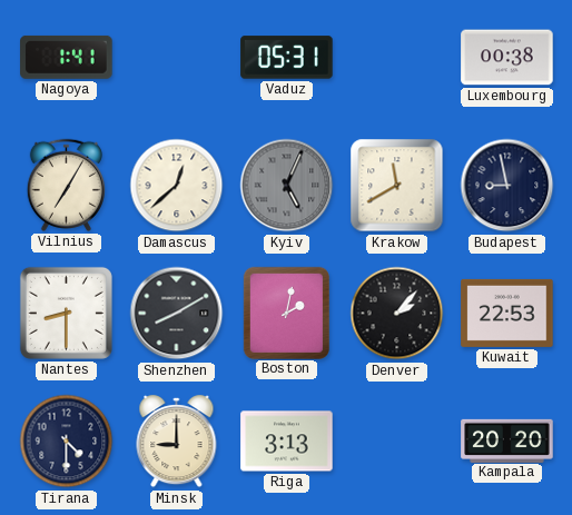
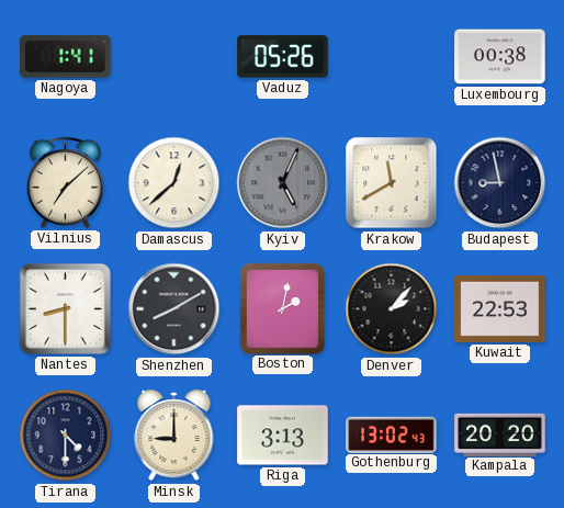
Vaduz: 05:31 -> 05:26 (283, 57)
Vilnius: 7:05 -> 7:08 (65, 182)
Gothenburg: none -> 13:02 (392, 434)
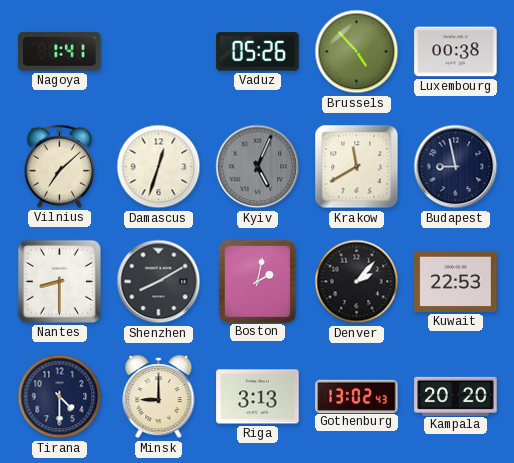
Brussels: none -> 4:53 (357, 52)
Damascus: 12:38 -> 12:33 (159, 167)
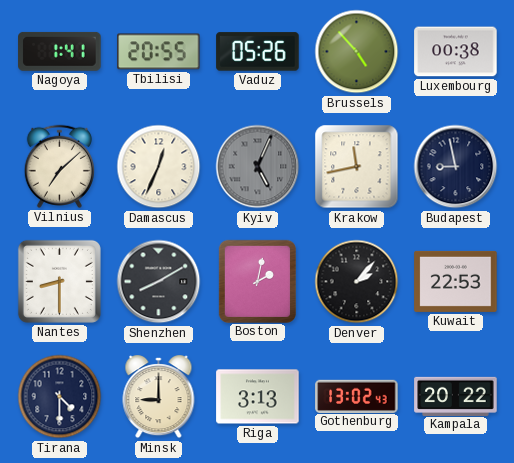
Tbilisi: none -> 20:55 (159, 52)
Damascus: 12:33 -> 12:34 (159, 167)
Krakow: 11:40 -> 11:43 (357, 167)
Kampala: 20:20 -> 20:22 (456, 396)
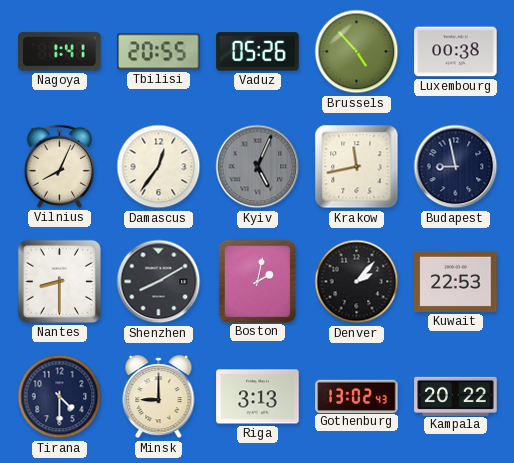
Vilnius: 7:08 -> 8:04 (59, 166)
Damascus: 12:34 -> 12:36 (159, 167)
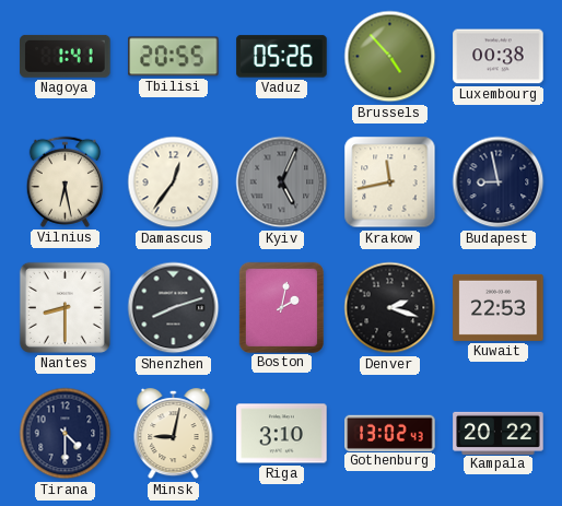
Vilnius: 8:04 -> 6:28 (65, 181)
Shenzhen: 8:10 -> 8:12 (174, 308)
Denver: 2:07 -> 2:18 (390, 308)
Minsk: 9:00 -> 9:02 (174, 434)
Riga: 3:13 -> 3:10 (282, 434)
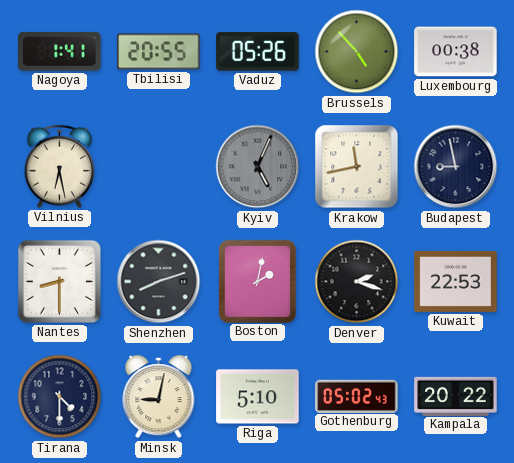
Damascus: 12:36 -> none (174, 183)
Riga: 3:10 -> 5:10 (258, 397)
Gothenburg: 13:02 -> 05:02 (357, 396)
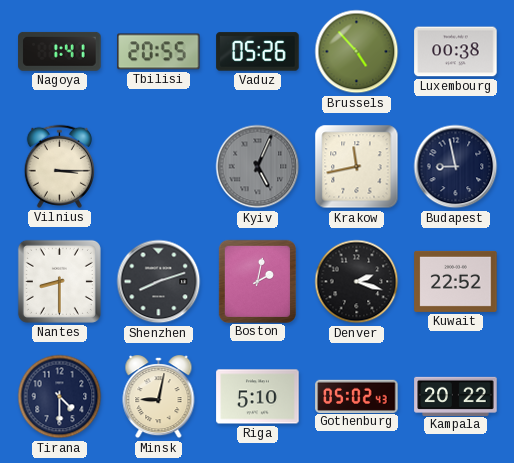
Vilnius: 6:28 -> 3:15 (59, 166)
Kuwait: 22:53 -> 22:52 (456, 281)
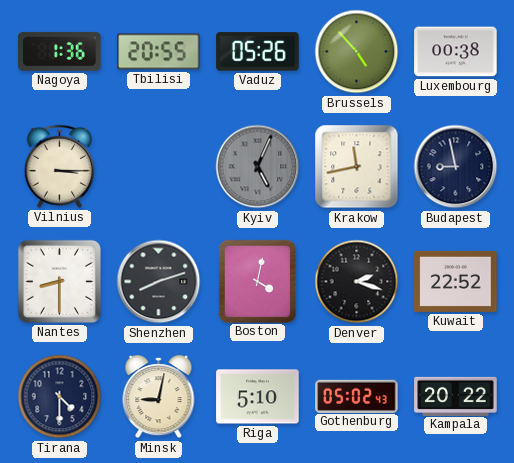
Nagoya: 1:41 -> 1:36 (60, 51)
Boston: 2:02 -> 4:02 (257, 281)
